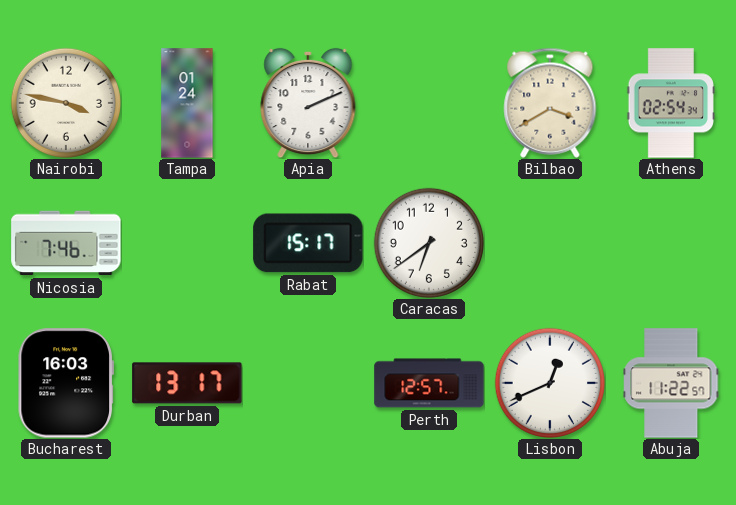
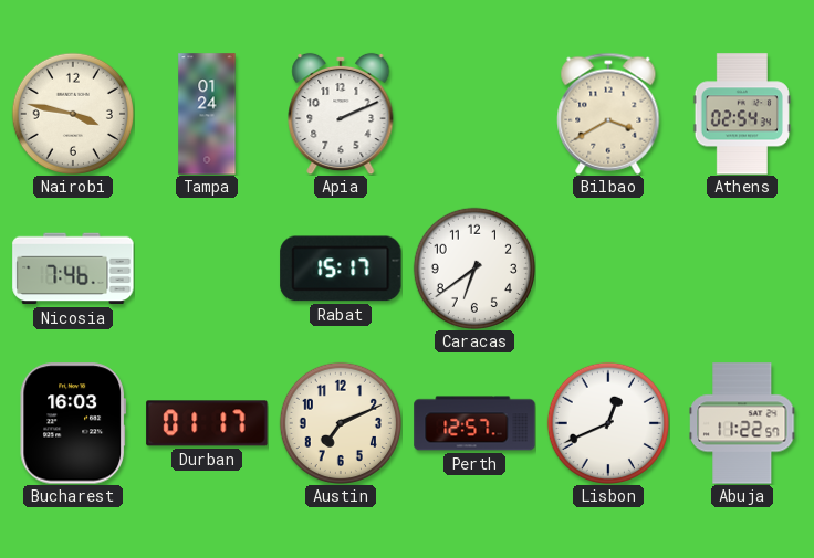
Durban: 13:17 -> 01:17 (207, 423)
Austin: none -> 7:11 (340, 422)
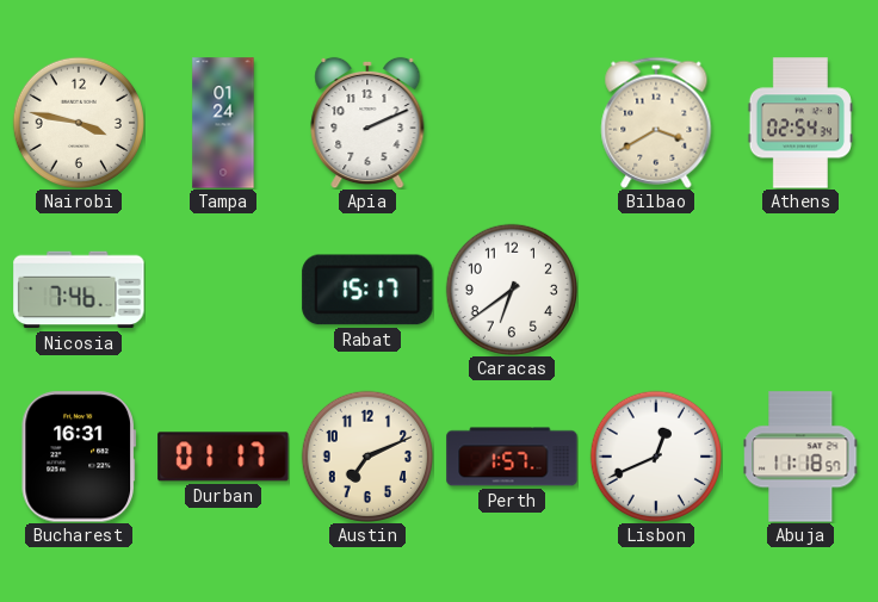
Bucharest: 16:03 -> 16:31 (79, 457)
Perth: 12:57 -> 1:57 (512, 457)
Abuja: 11:22 -> 11:18 (800, 457)
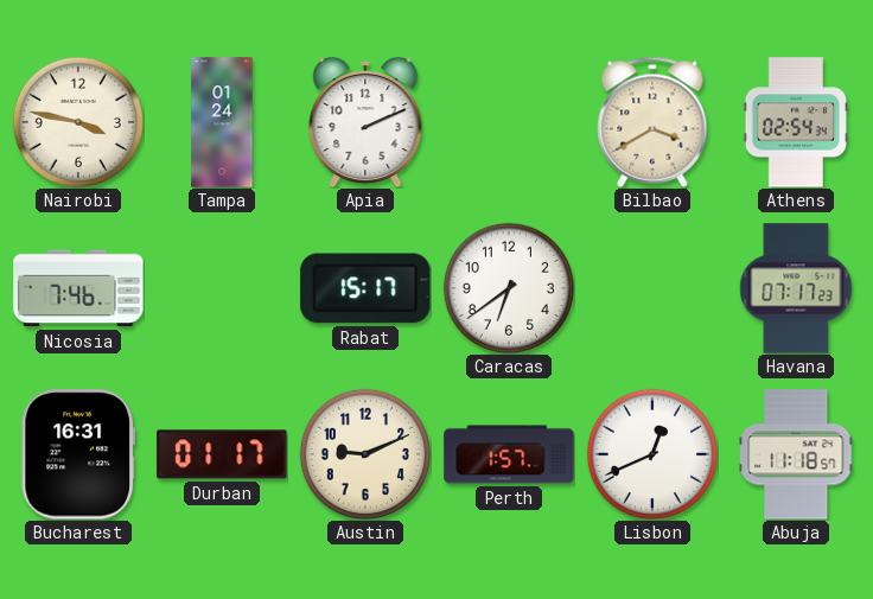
Havana: none -> 07:17 (796, 288)
Austin: 7:11 -> 9:11 (364, 453)
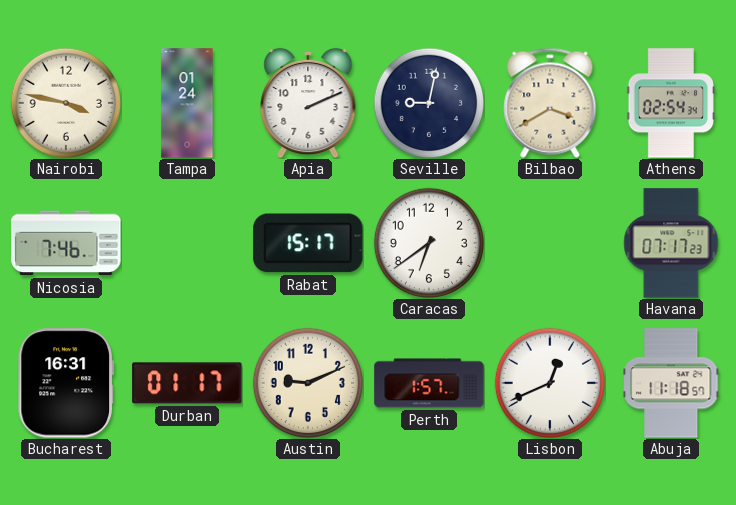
Seville: none -> 9:02 (428, 102)
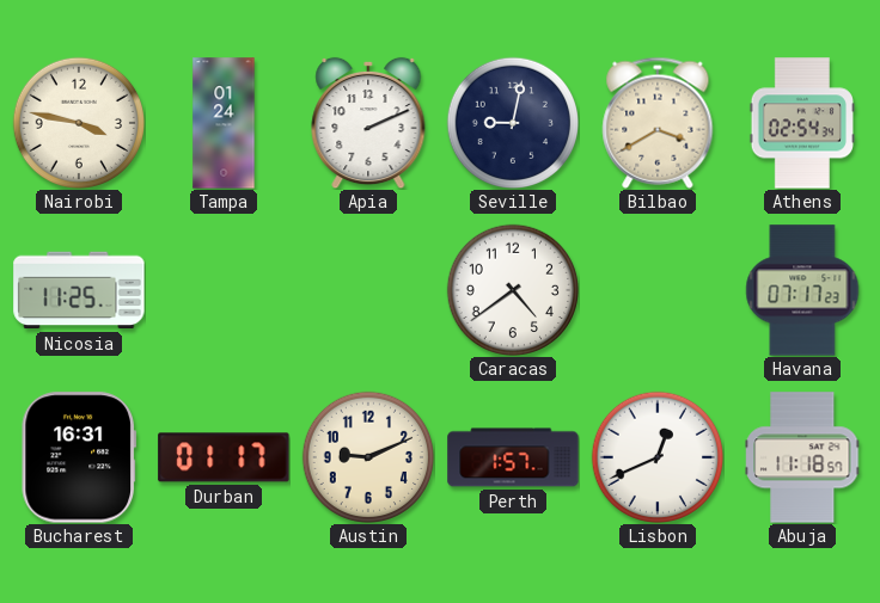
Nicosia: 7:46 -> 11:25 (79, 290)
Rabat: 15:17 -> none (308, 243)
Caracas: 6:39 -> 4:39 (512, 289)
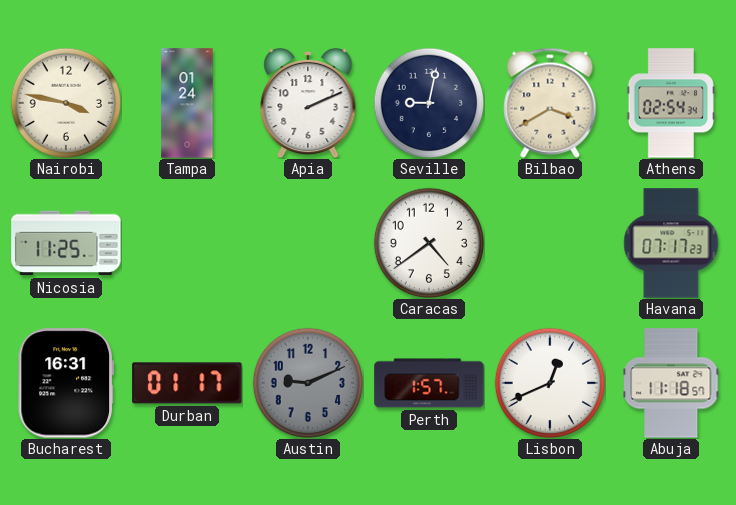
Austin dial: cream -> grey (307, 382)
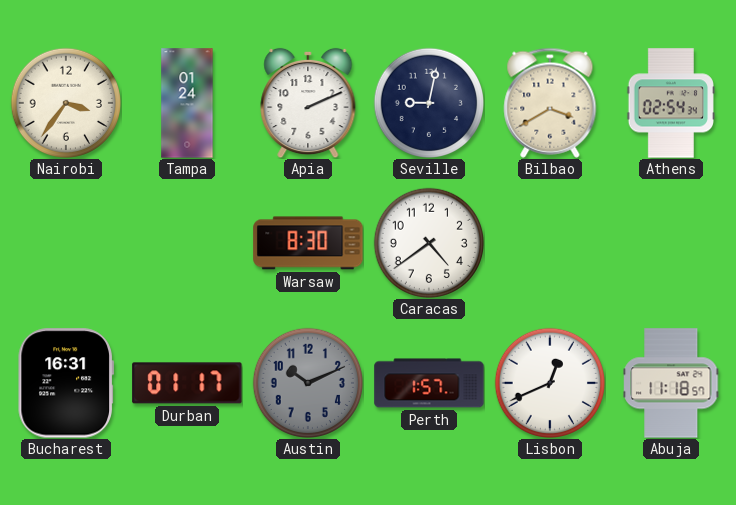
Nairobi: 3:47 -> 3:36 (65, 102)
Nicosia: 11:25 -> none (66, 243)
Warsaw: none -> 8:30 (308, 243)
Havana: 07:17 -> none (671, 243)
Austin: 9:11 -> 10:11 (307, 382)
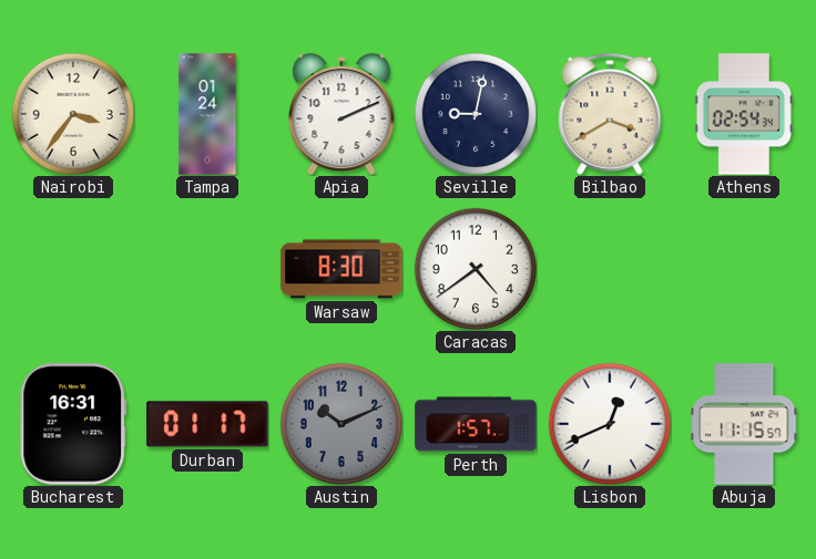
Abuja: 11:18 -> 11:15 (744, 424)
